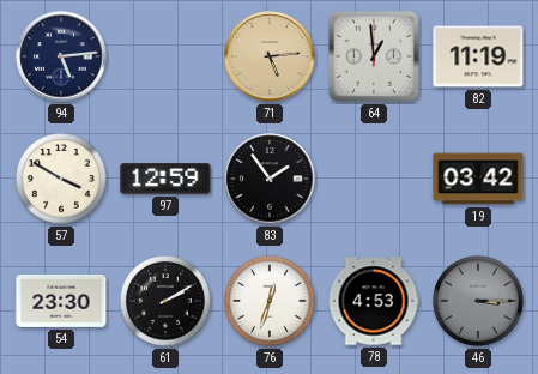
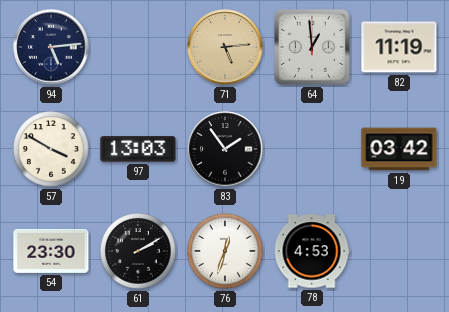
97: 12:59 -> 13:03 (138, 149)
46: 3:15 -> none (479, 302)
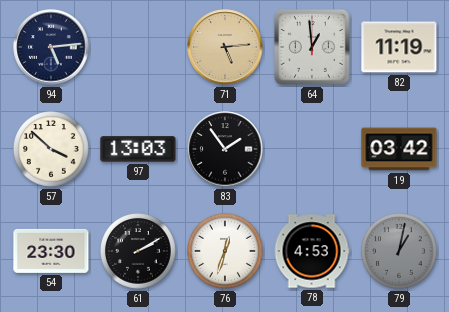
57: 3:50 -> 3:52 (52, 150)
79: none -> 1:02 (400, 252)
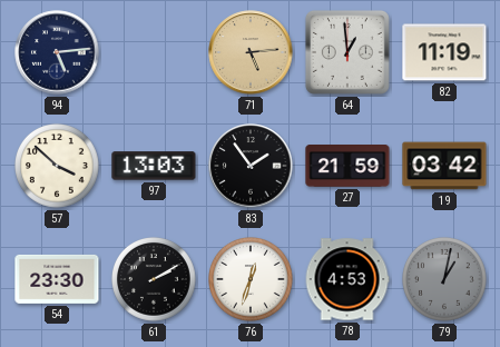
27: none -> 21:59 (347, 167)
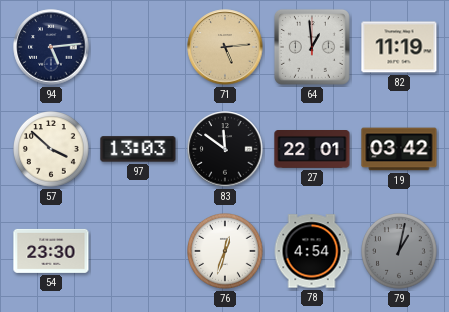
83: 1:54 -> 11:51 (225, 149)
27: 21:59 -> 22:01 (312, 150)
61: 2:10 -> none (155, 280)
78: 4:53 -> 4:54 (312, 251)
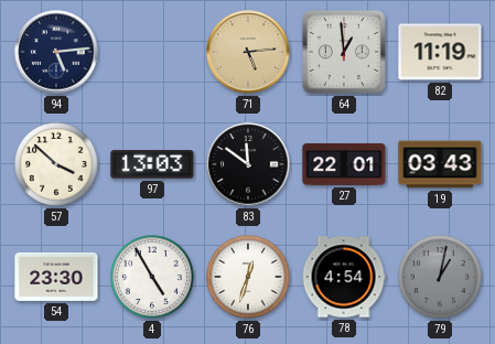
19: 03:42 -> 03:43 (440, 164)
4: none -> 4:55 (153, 278)
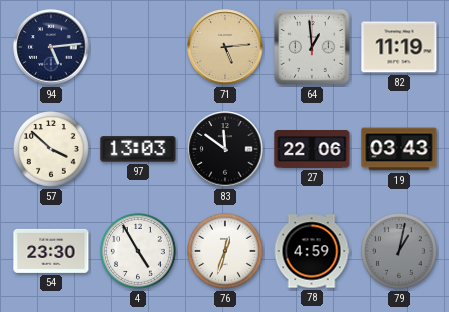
27: 22:01 -> 22:06 (312, 150)
78: 4:54 -> 4:59 (312, 251)
